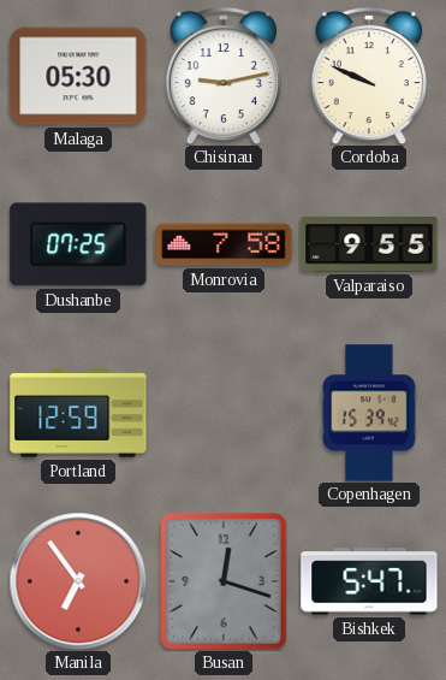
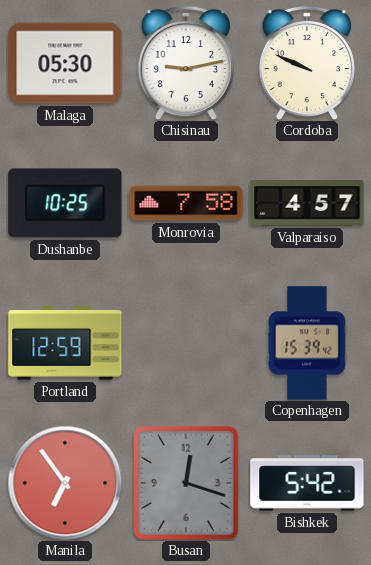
Dushanbe: 07:25 -> 10:25 (65, 203)
Valparaiso: 9:55 -> 4:57 (307, 203)
Bishkek: 5:47 -> 5:42 (307, 483)
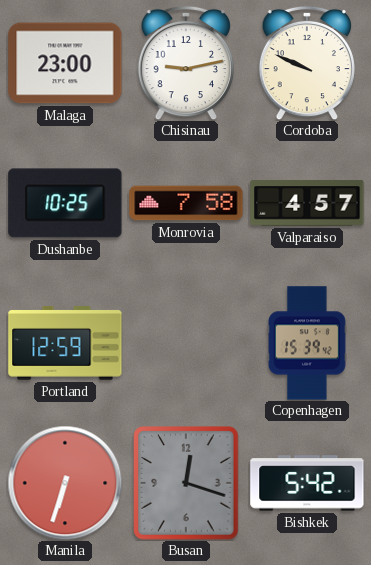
Malaga: 05:30 -> 23:00 (65, 63)
Manila: 6:54 -> 6:33 (65, 483)
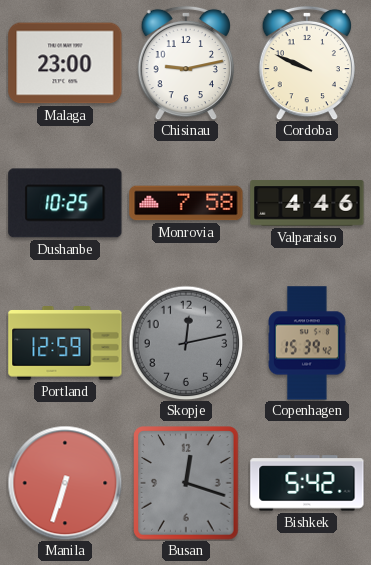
Valparaiso: 4:57 -> 4:46 (307, 203)
Skopje: none -> 12:13 (186, 343)
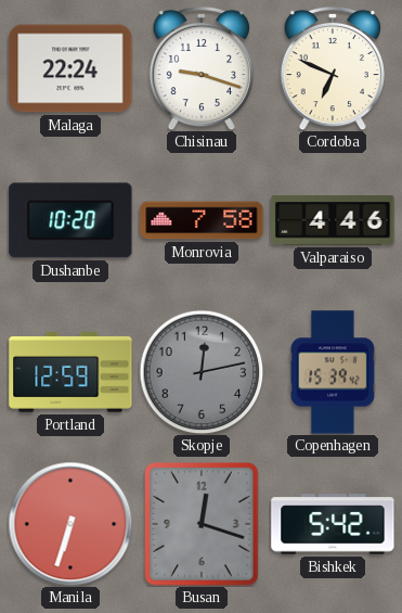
Malaga: 23:00 -> 22:24 (70, 68)
Chisinau: 9:13 -> 9:18 (202, 68)
Cordoba: 9:49 -> 6:49 (333, 68)
Dushanbe: 10:25 -> 10:20 (70, 220)
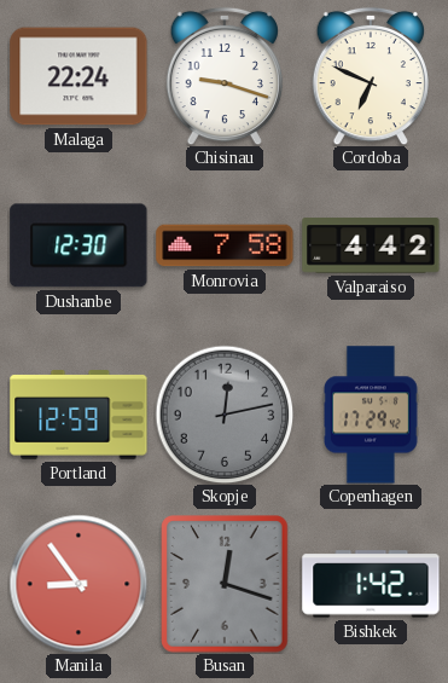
Dushanbe: 10:20 -> 12:30 (78, 245)
Valparaiso: 4:46 -> 4:42 (371, 245)
Copenhagen: 15:39 -> 17:29 (372, 415)
Manila: 6:33 -> 8:54 (78, 584)
Bishkek: 5:42 -> 1:42 (371, 584)
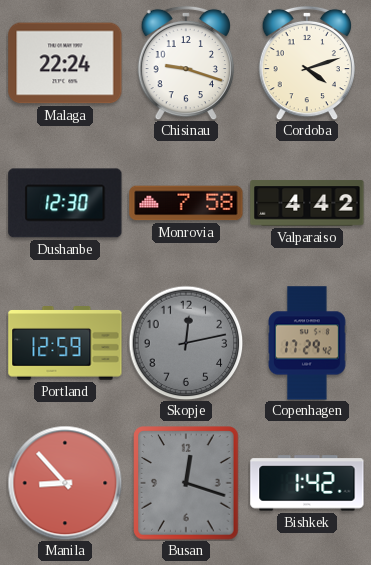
Cordoba: 6:49 -> 4:12 (307, 63)
Manila: 8:54 -> 8:53 (65, 483)
